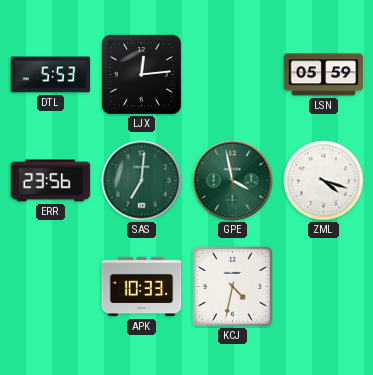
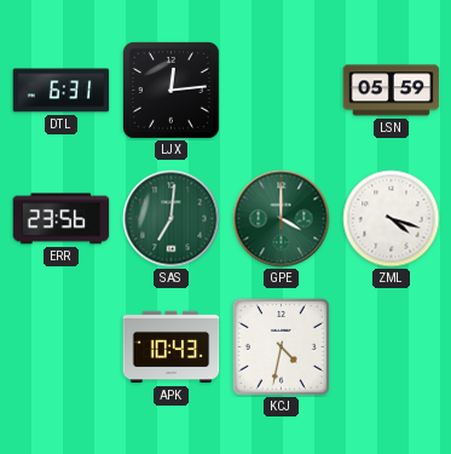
DTL: 5:53 -> 6:31 (62, 91)
GPE: 3:58 -> 4:00 (282, 219)
APK: 10:33 -> 10:43 (172, 347)
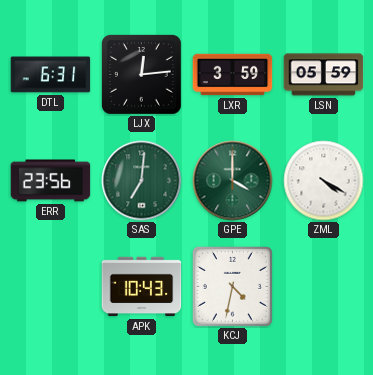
LXR: none -> 3:59 (233, 75)
ZML: 4:18 -> 4:20 (324, 181)
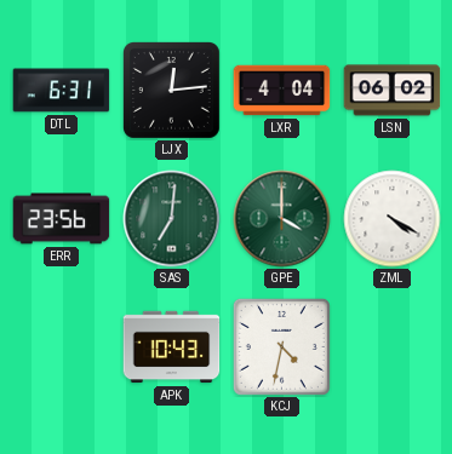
LXR: 3:59 -> 4:04 (282, 91)
LSN: 05:59 -> 06:02 (393, 91)
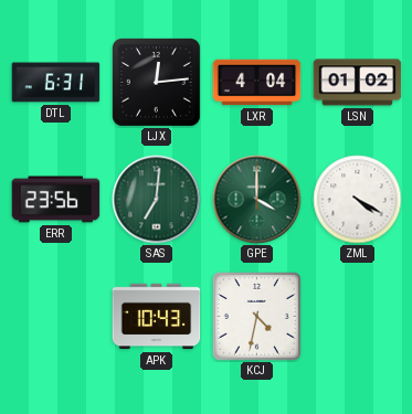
LSN: 06:02 -> 01:02 (358, 83)
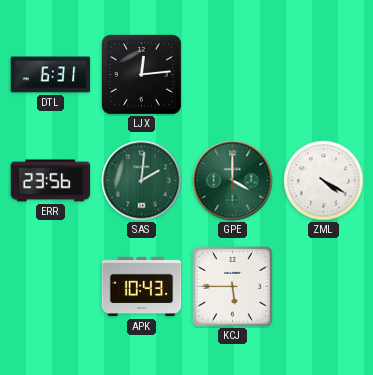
LXR: 4:04 -> none (257, 83)
LSN: 01:02 -> none (358, 83)
SAS: 7:01 -> 2:01 (142, 181)
KCJ: 4:32 -> 5:45 (232, 286)
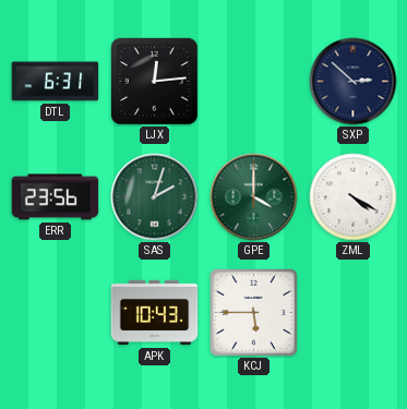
SXP: none -> 2:52 (354, 82)
SAS: 2:01 -> 2:03 (155, 197)
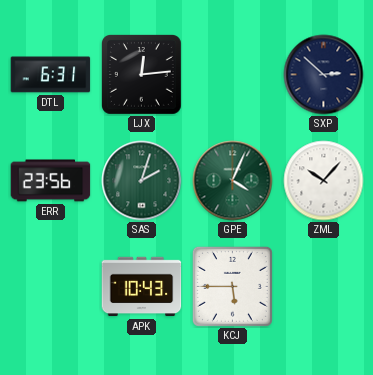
GPE: 4:00 -> 4:04 (233, 181)
ZML: 4:20 -> 10:07 (324, 181)
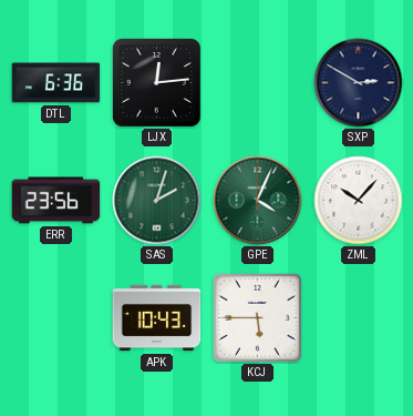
DTL: 6:31 -> 6:36 (56, 83)
SXP: 2:52 -> 2:50 (359, 83)
